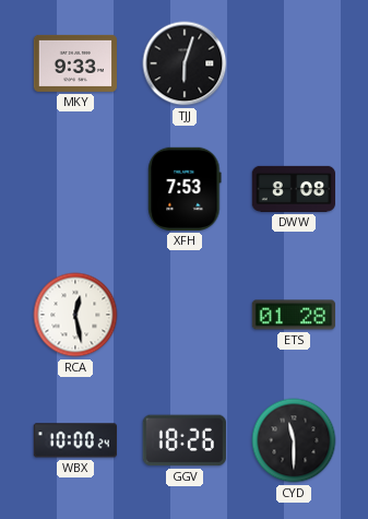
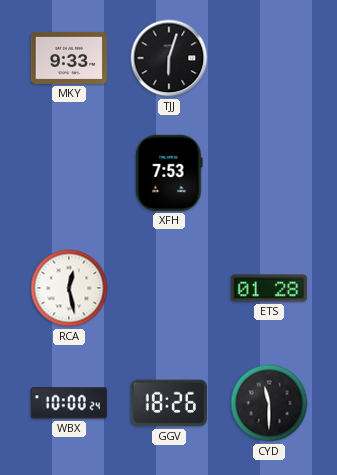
DWW: 8:08 -> none (293, 189)
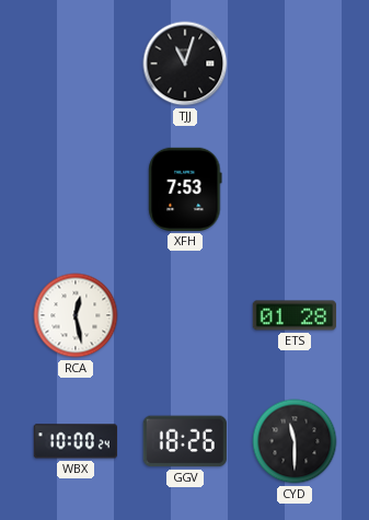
MKY: 9:33 -> none (68, 58)
TJJ: 6:03 -> 11:03 (185, 63)
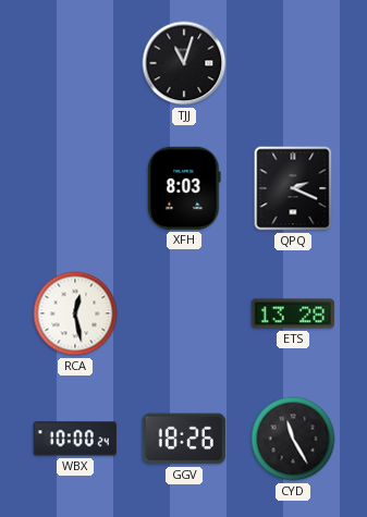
XFH: 7:53 -> 8:03 (184, 188)
QPQ: none -> 2:19 (293, 188)
ETS: 01:28 -> 13:28 (292, 313)
CYD: 11:30 -> 11:25 (293, 439)
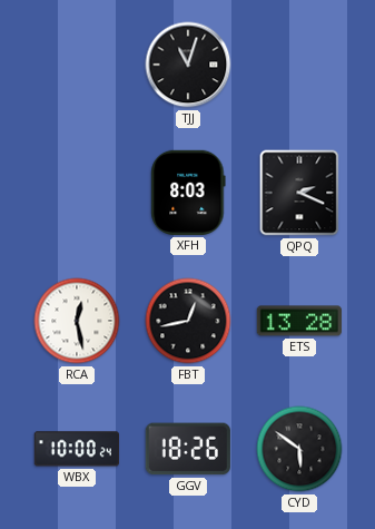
FBT: none -> 12:43 (188, 321)
CYD: 11:25 -> 5:51 (299, 449)
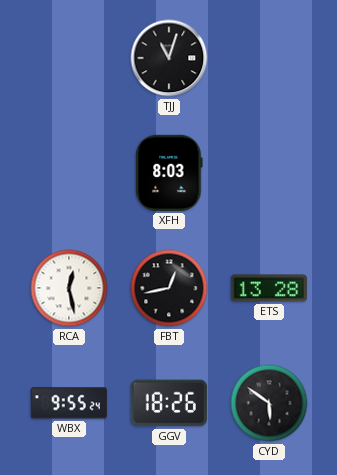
QPQ: 2:19 -> none (299, 193)
WBX: 10:00 -> 9:55 (69, 403)
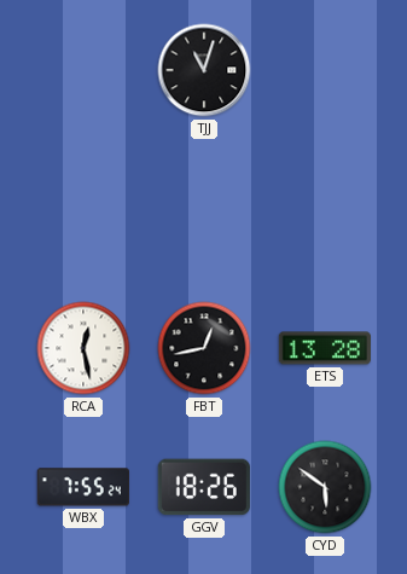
XFH: 8:03 -> none (169, 173)
WBX: 9:55 -> 7:55 (83, 487)
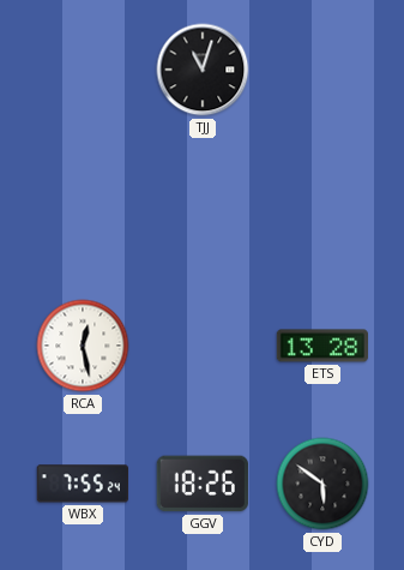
FBT: 12:43 -> none (204, 348)
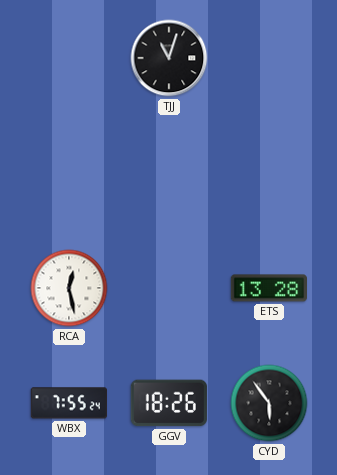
CYD: 5:51 -> 5:54 (269, 403)
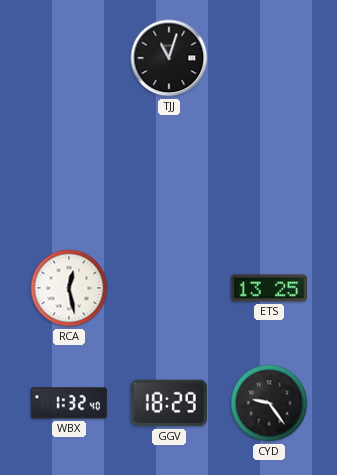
ETS: 13:28 -> 13:25 (268, 288)
WBX: 7:55 -> 1:32 (69, 403)
GGV: 18:26 -> 18:29 (169, 403)
CYD: 5:54 -> 9:24 (269, 403)
